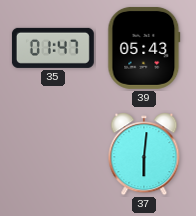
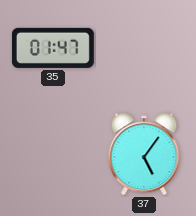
39: 05:43 -> none (144, 48)
37: 6:01 -> 5:06 (144, 154)
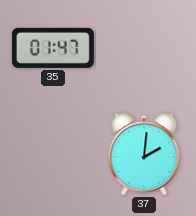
37: 5:06 -> 2:01 (144, 154)
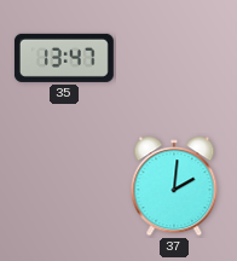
35: 01:47 -> 13:47 (64, 58)
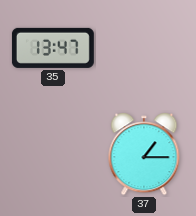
37: 2:01 -> 1:15 (144, 154)
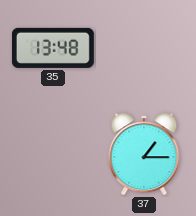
35: 13:47 -> 13:48 (53, 48)
